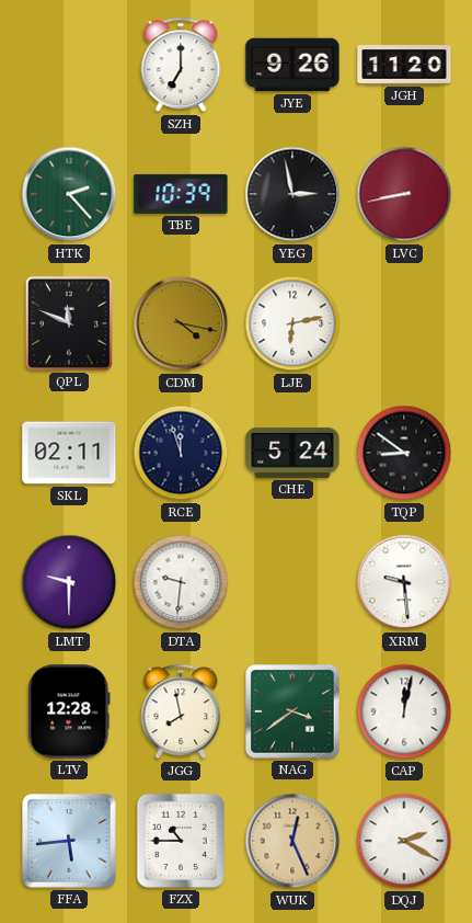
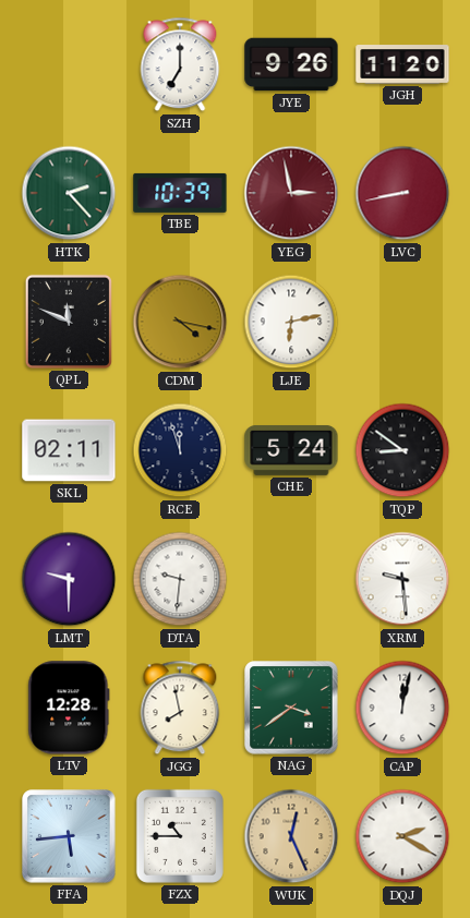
YEG dial: black -> burgundy (291, 193)
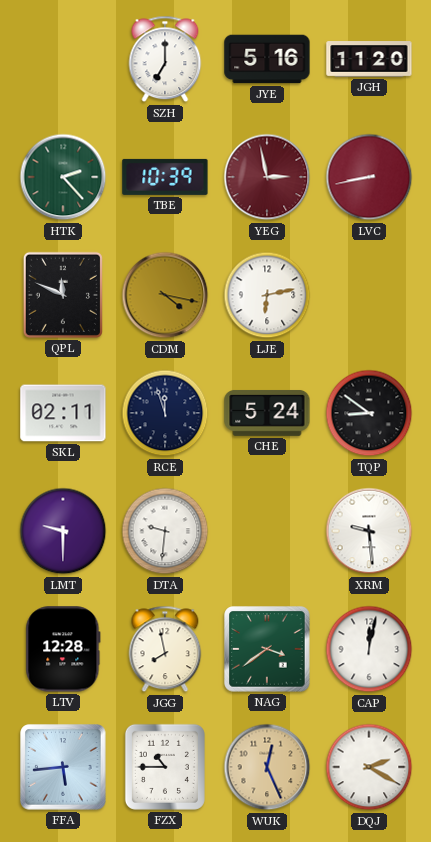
JYE: 9:26 -> 5:16 (267, 59)
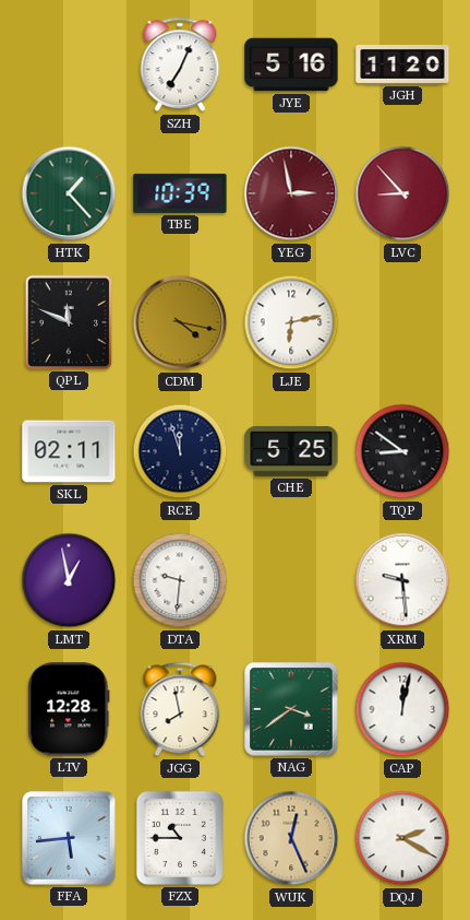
SZH: 7:00 -> 7:04 (180, 64)
HTK: 2:23 -> 1:23 (69, 193)
LVC: 8:43 -> 8:53 (402, 193)
CHE: 5:24 -> 5:25 (291, 451)
LMT: 9:30 -> 12:58 (69, 580)
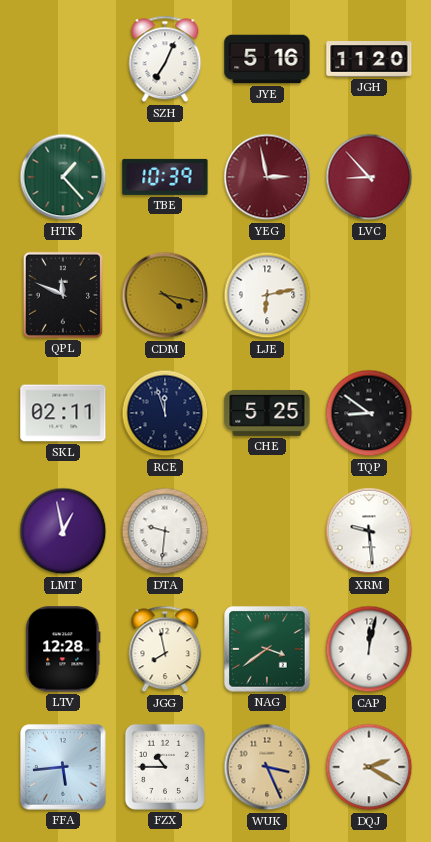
WUK: 12:26 -> 3:26 (267, 767)
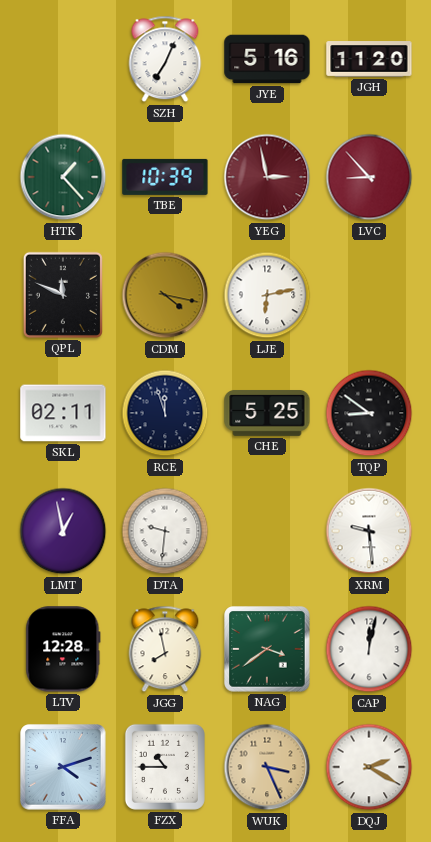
FFA: 5:44 -> 4:12 (63, 767)
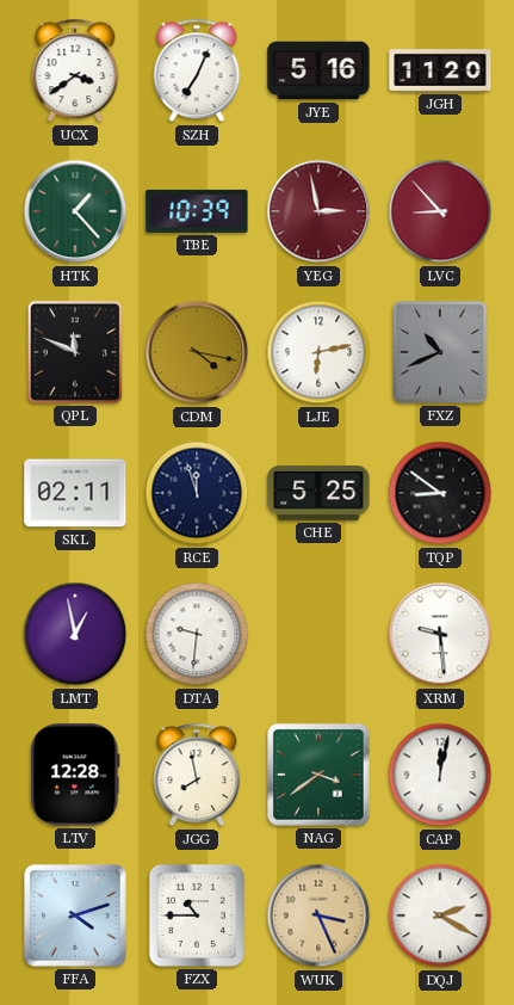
UCX: none -> 3:39 (75, 70)
FXZ: none -> 10:41 (440, 352)
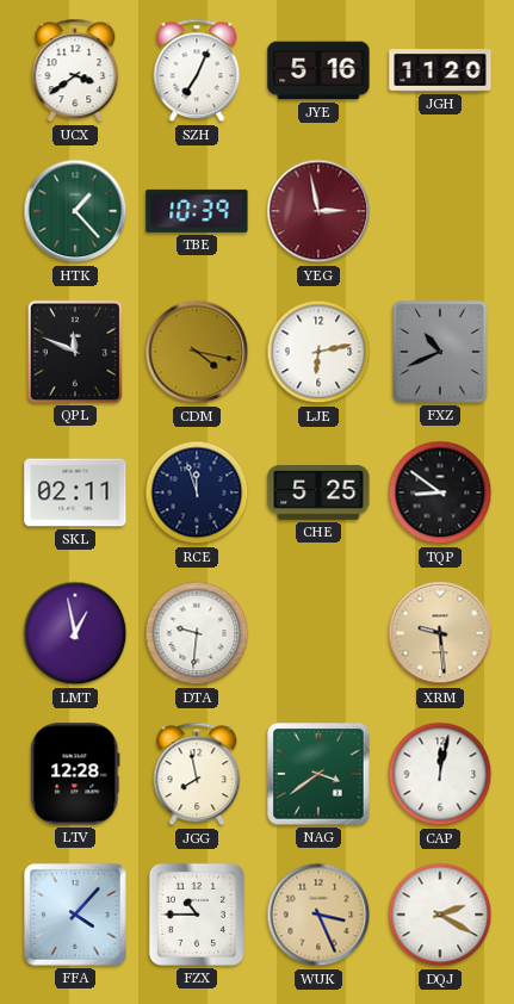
LVC: 8:53 -> none (440, 211)
XRM dial: white -> champagne (440, 633)
FFA: 4:12 -> 4:07 (75, 915)
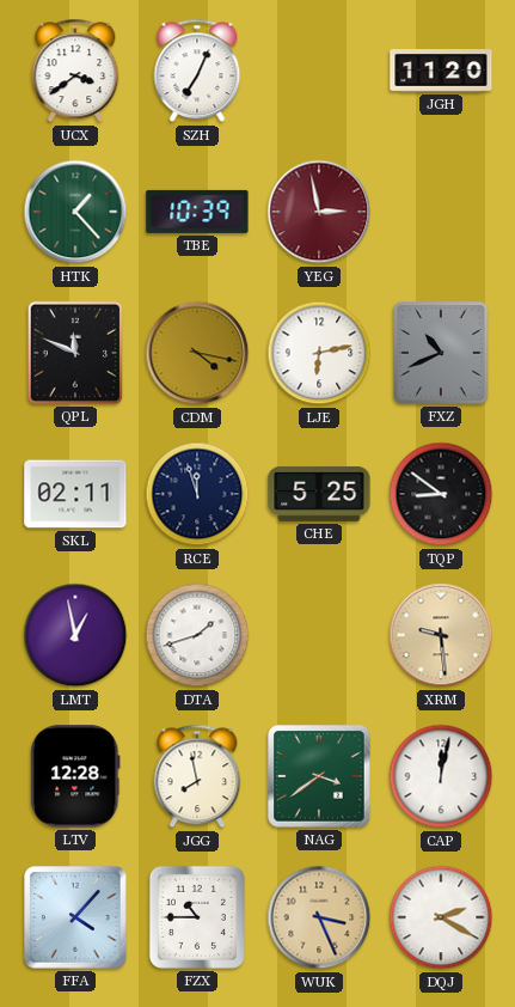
JYE: 5:16 -> none (318, 70)
DTA: 9:31 -> 1:42 (197, 635)
